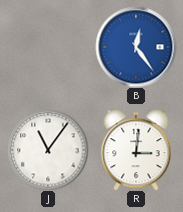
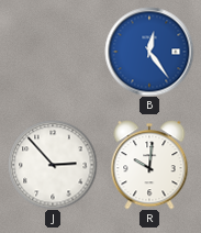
J: 11:06 -> 2:53 (53, 165)
R: 3:01 -> 10:01 (149, 165)
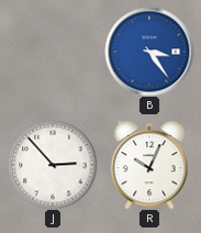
B: 12:24 -> 3:24 (149, 52)
R: 10:01 -> 10:04 (149, 165)
